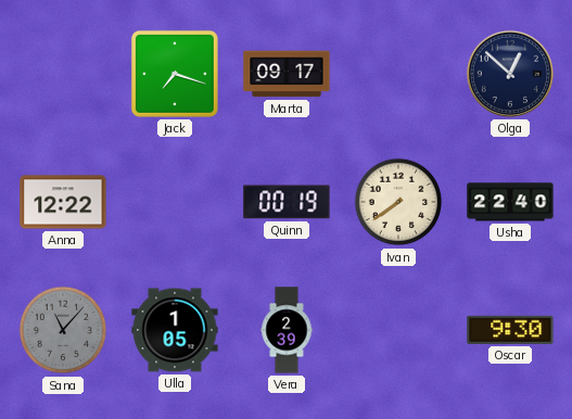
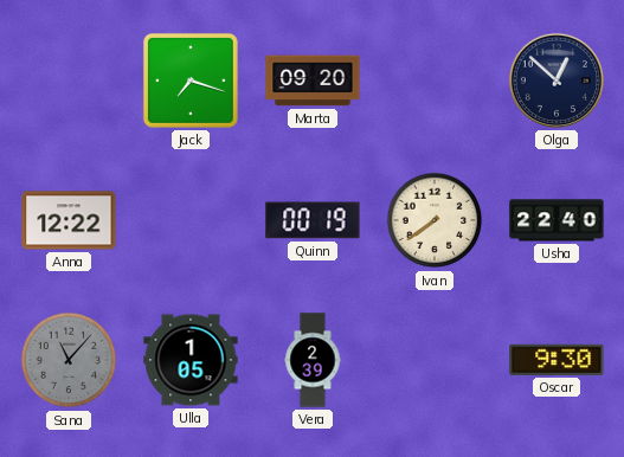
Marta: 09:17 -> 09:20 (313, 81)
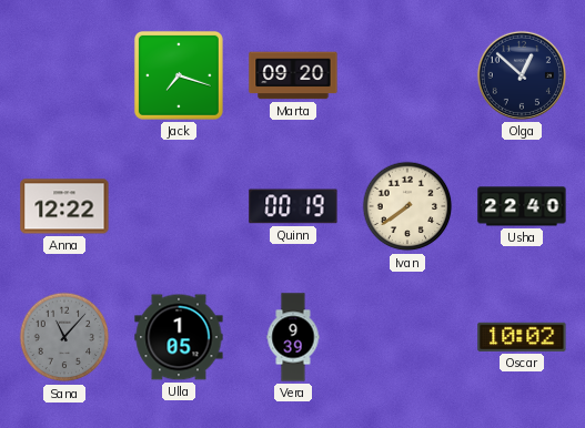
Vera: 2:39 -> 9:39 (293, 337)
Oscar: 9:30 -> 10:02 (522, 337)
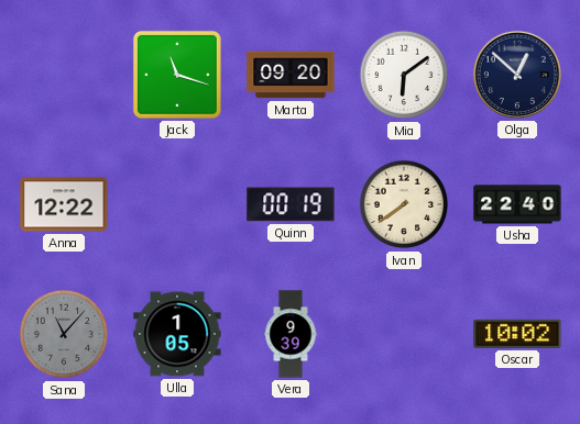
Jack: 7:18 -> 11:18 (177, 75)
Mia: none -> 6:09 (404, 75)
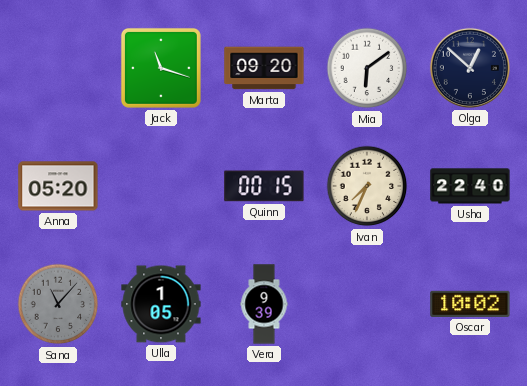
Anna: 12:22 -> 05:20 (58, 186)
Quinn: 00:19 -> 00:15 (264, 186)
Ivan: 7:39 -> 7:34 (367, 186)
